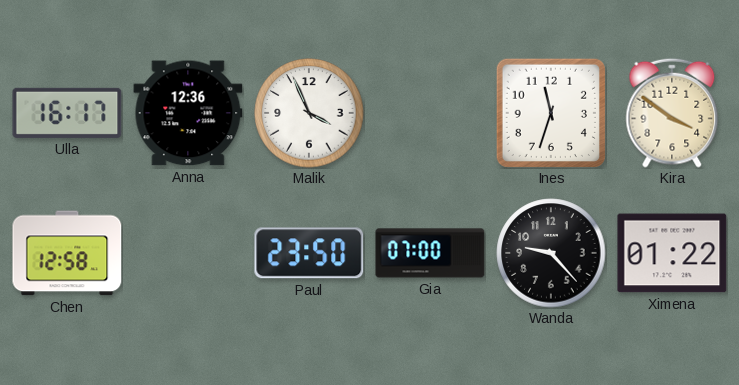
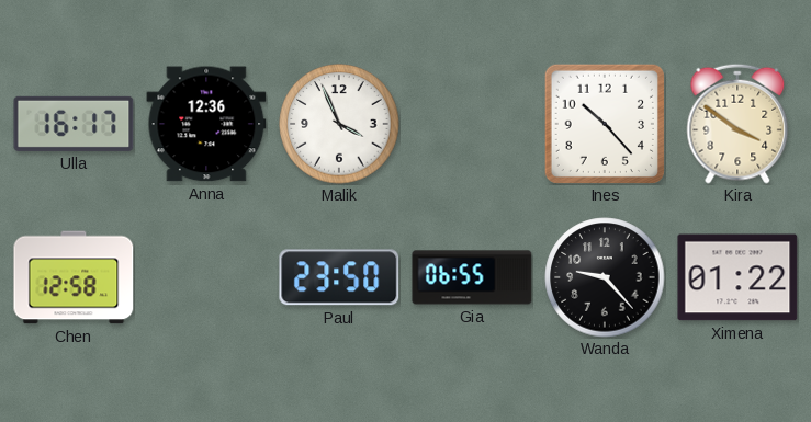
Ines: 11:33 -> 10:23 (605, 124)
Gia: 07:00 -> 06:55 (472, 277)
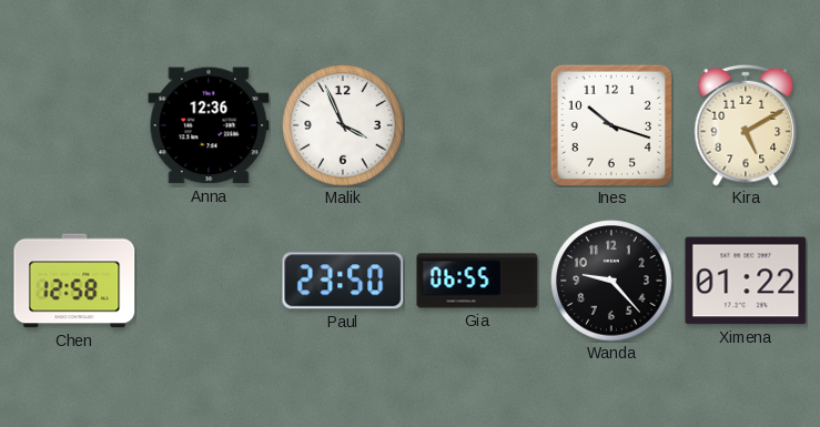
Ulla: 16:17 -> none (74, 124)
Ines: 10:23 -> 10:18 (611, 125)
Kira: 3:51 -> 5:10 (746, 125)
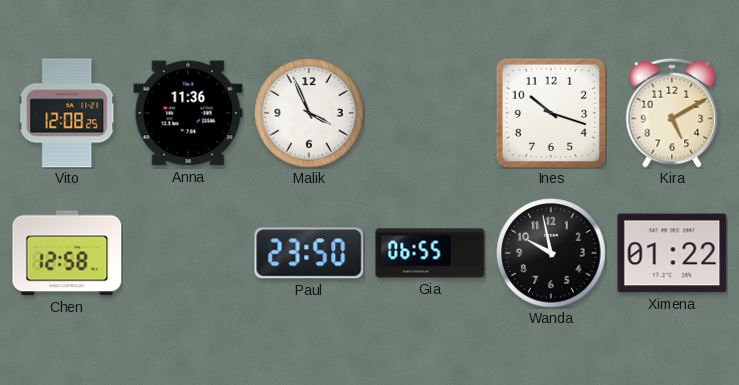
Vito: none -> 12:08 (67, 113)
Anna: 12:36 -> 11:36 (188, 113)
Wanda: 9:23 -> 9:58 (551, 253)
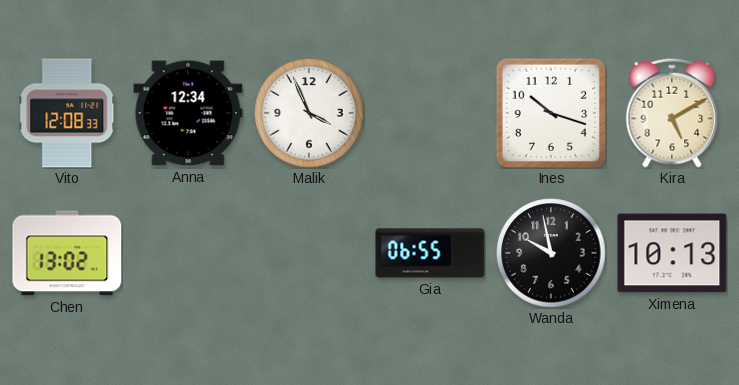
Vito: 12:08:25 -> 12:08:33 (67, 113)
Anna: 11:36 -> 12:34 (188, 113)
Chen: 12:58 -> 13:02 (67, 253)
Paul: 23:50 -> none (309, 253)
Ximena: 01:22 -> 10:13 (672, 253)
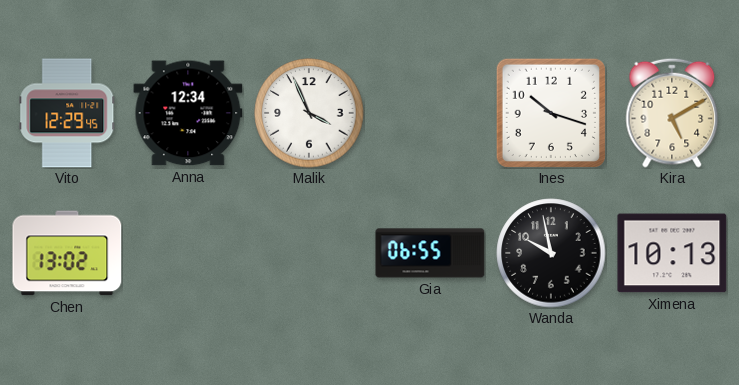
Vito: 12:08 -> 12:29 (67, 113)
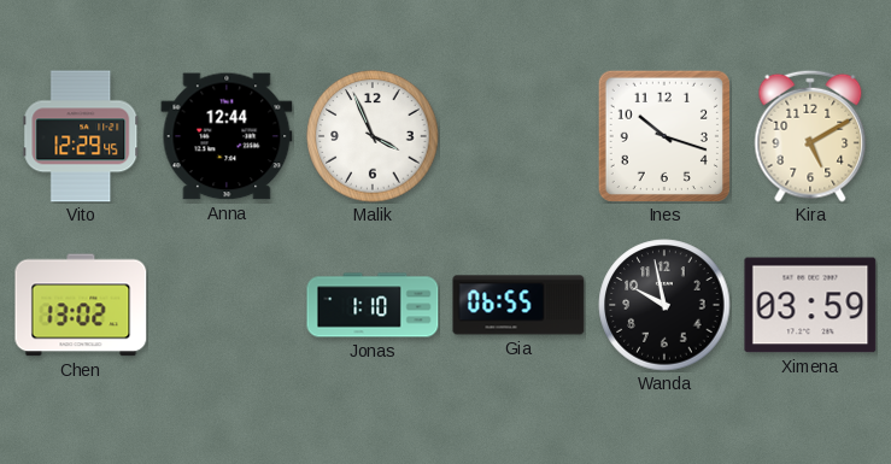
Anna: 12:34 -> 12:44 (227, 136)
Jonas: none -> 1:10 (373, 305)
Ximena: 10:13 -> 03:59 (810, 305)
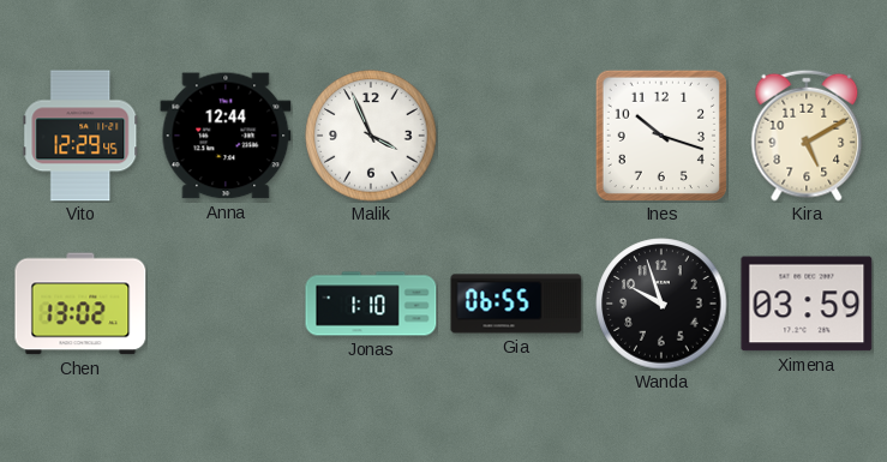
Wanda: 9:58 -> 9:57 (661, 304)
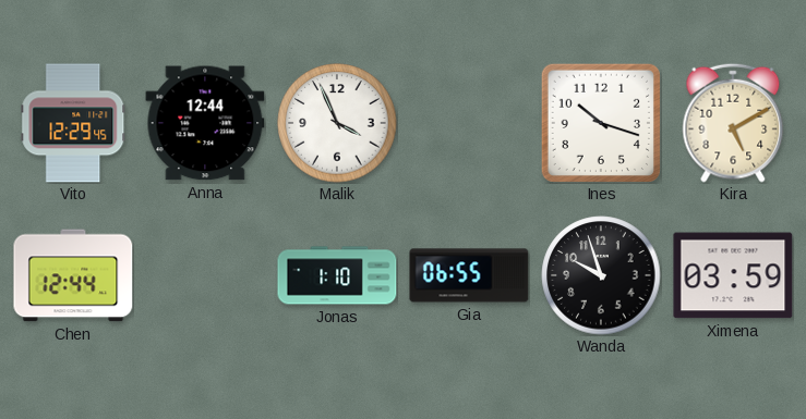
Chen: 13:02 -> 12:44 (73, 275)
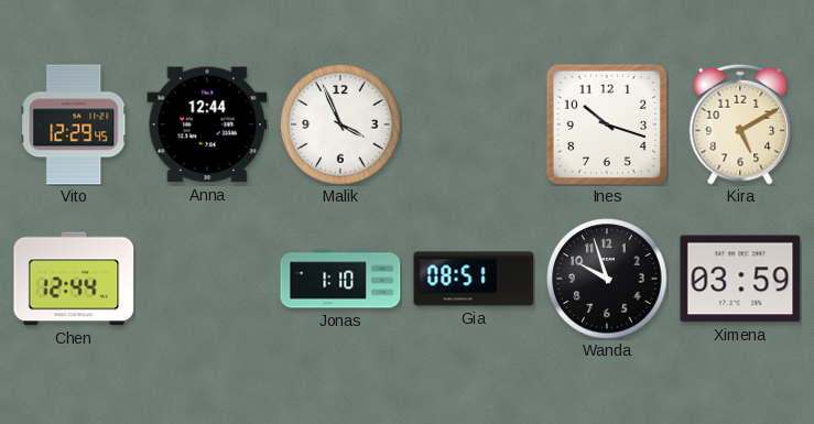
Gia: 06:55 -> 08:51 (474, 279)
